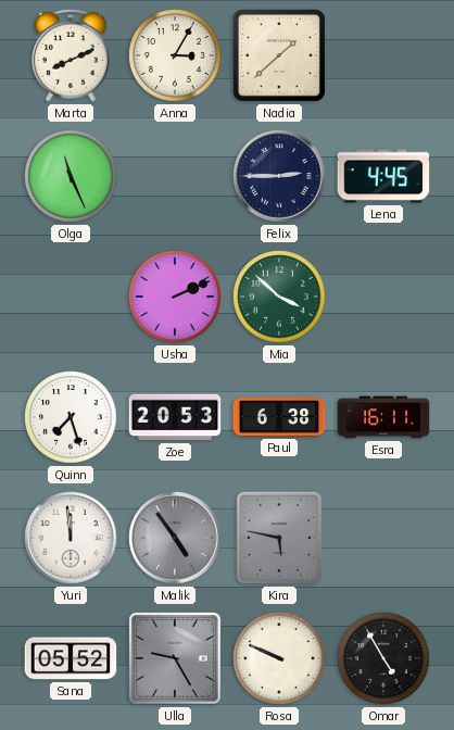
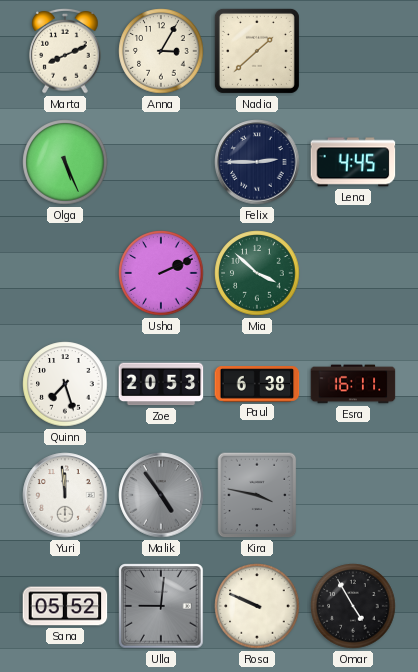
Olga: 11:26 -> 5:26 (65, 162)
Kira: 5:47 -> 3:47 (257, 495)
Ulla: 9:25 -> 9:01 (161, 606)
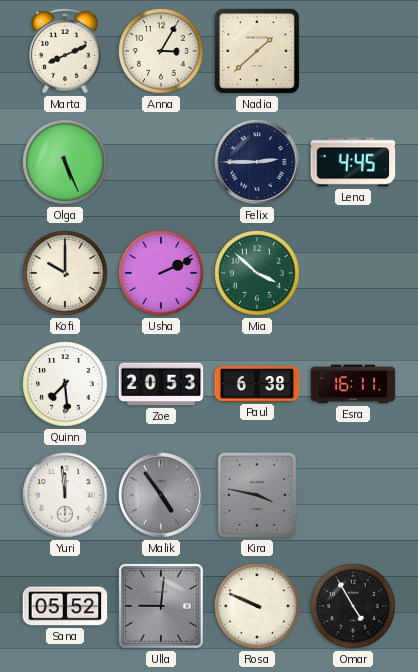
Kofi: none -> 10:00 (65, 273)
Quinn: 7:27 -> 7:29 (65, 384)
